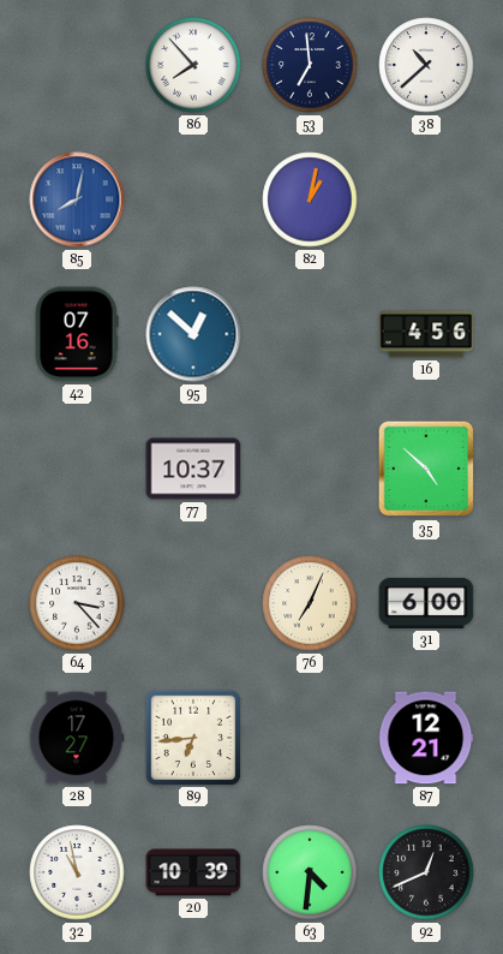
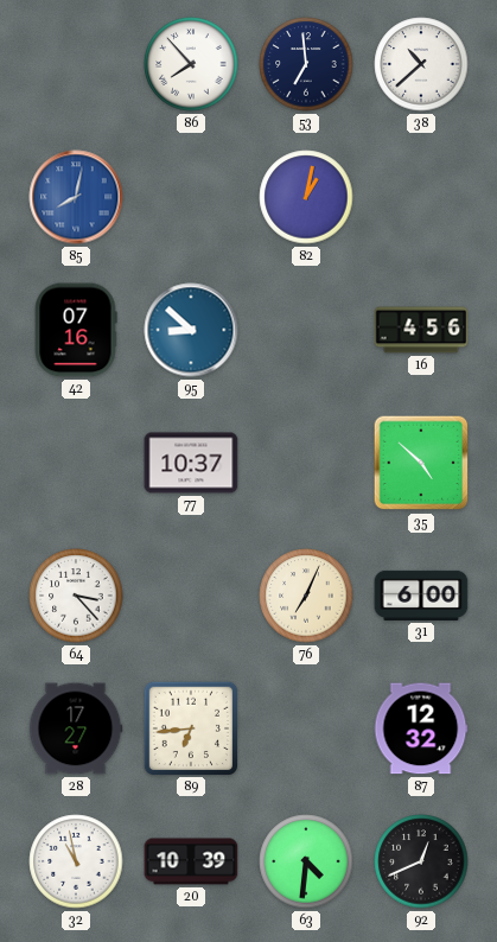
95: 12:52 -> 8:52 (191, 330)
87: 12:21 -> 12:32 (421, 728)
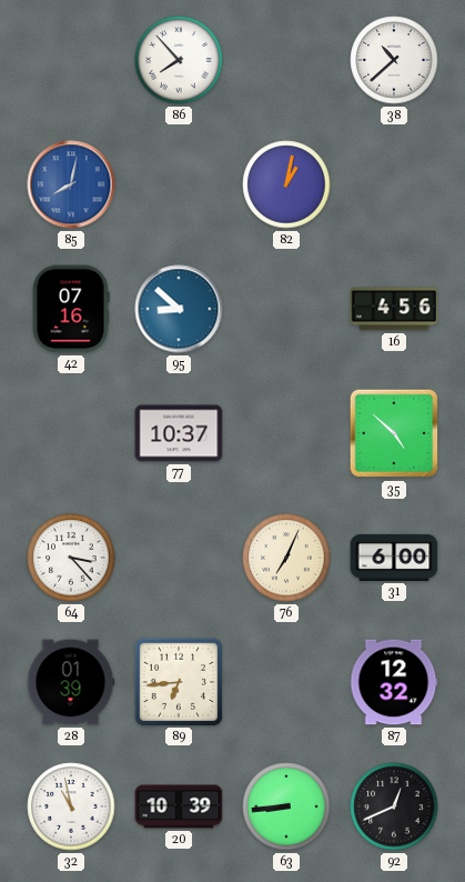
53: 6:59 -> none (306, 64)
28: 17:27 -> 01:39 (71, 682)
63: 4:31 -> 8:44 (286, 806)
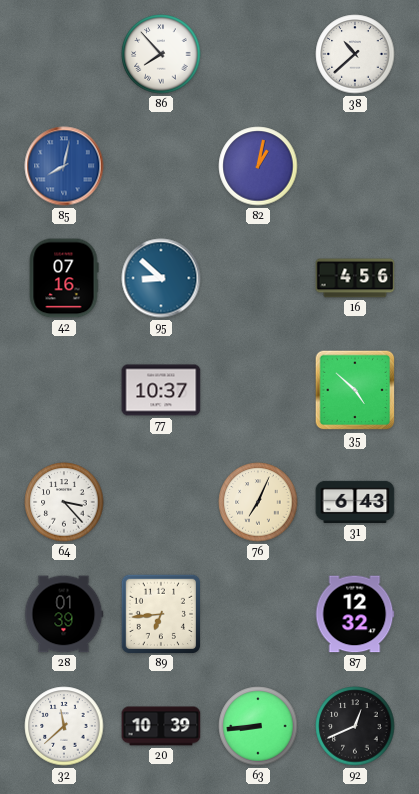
31: 6:00 -> 6:43 (355, 502)
32: 10:58 -> 11:38 (64, 726)
